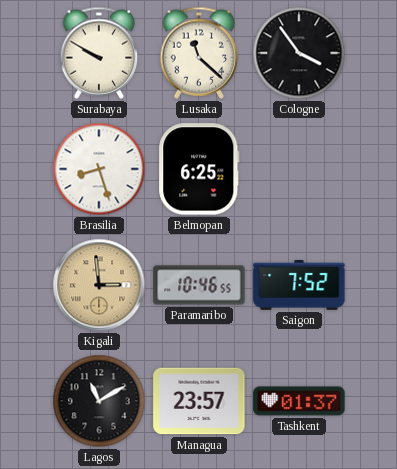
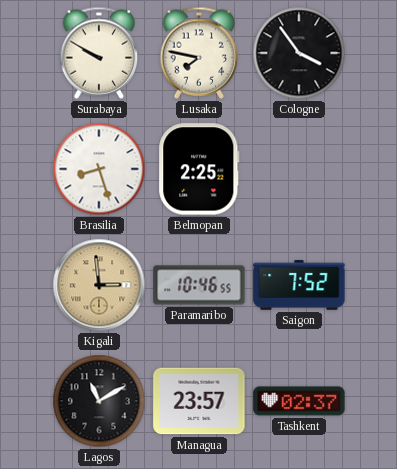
Lusaka: 11:22 -> 7:47 (199, 53)
Belmopan: 6:25 -> 2:25 (199, 169)
Tashkent: 01:37 -> 02:37 (299, 401)
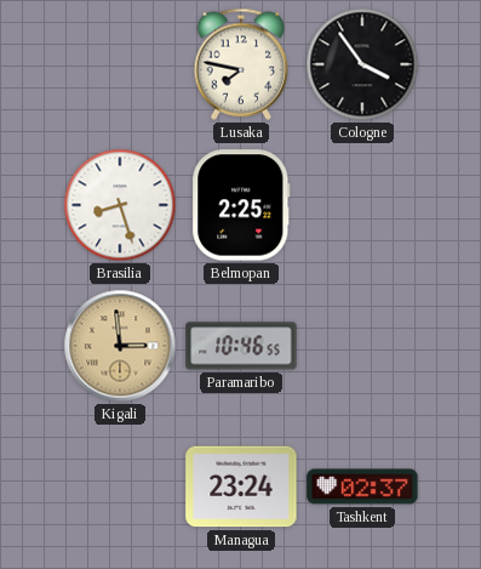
Surabaya: 9:50 -> none (99, 53)
Saigon: 7:52 -> none (299, 286)
Lagos: 11:10 -> none (99, 401)
Managua: 23:57 -> 23:24 (241, 487)
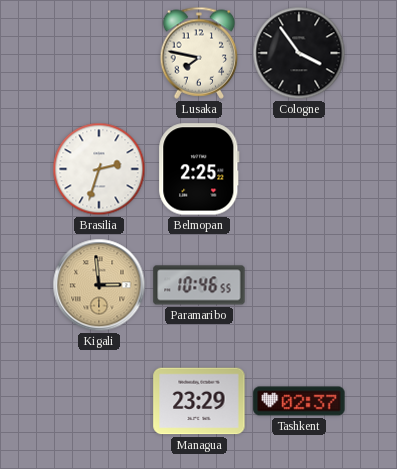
Brasilia: 8:27 -> 2:33 (99, 169)
Managua: 23:24 -> 23:29 (199, 401)
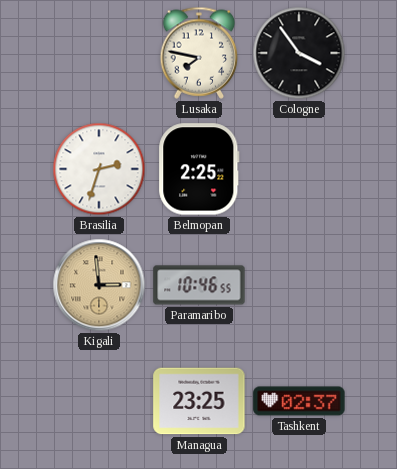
Managua: 23:29 -> 23:25 (199, 401)
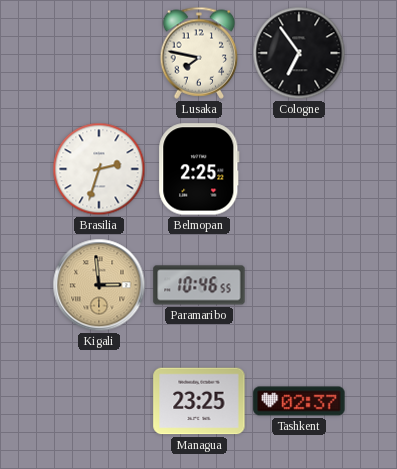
Cologne: 3:54 -> 6:54 (299, 53)
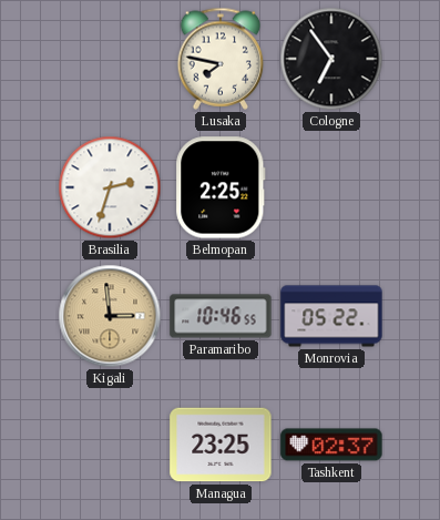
Monrovia: none -> 05:22 (331, 316)
